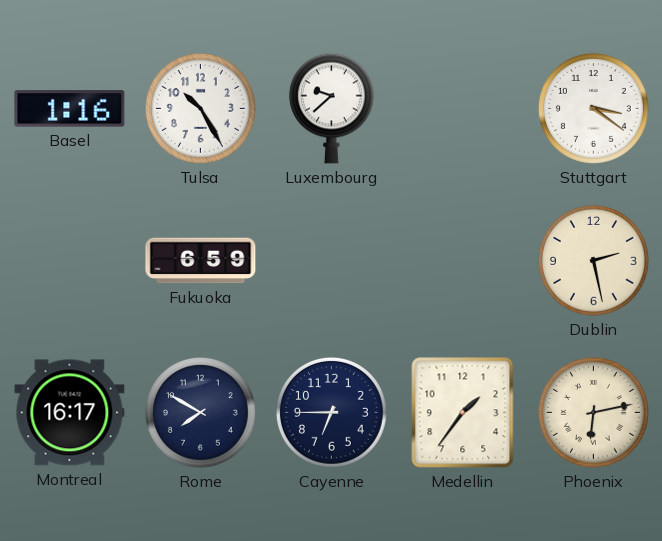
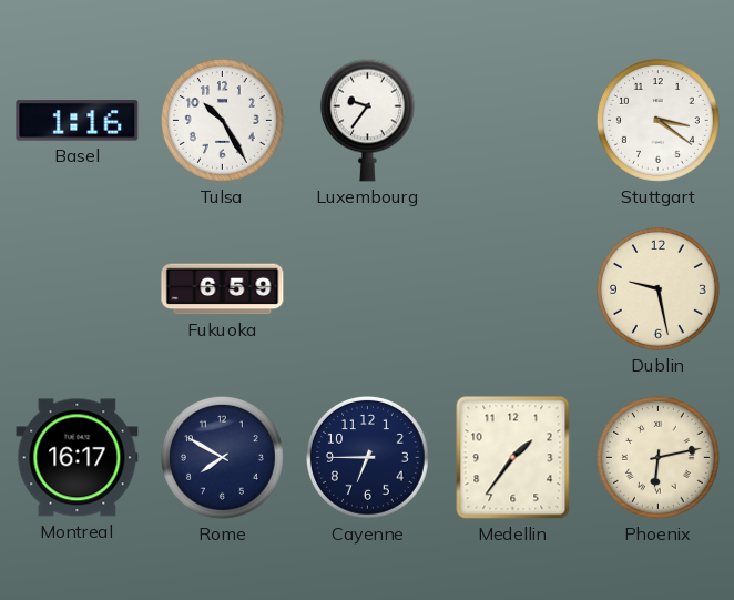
Luxembourg: 9:38 -> 9:36 (367, 120)
Dublin: 2:28 -> 9:28 (659, 289)
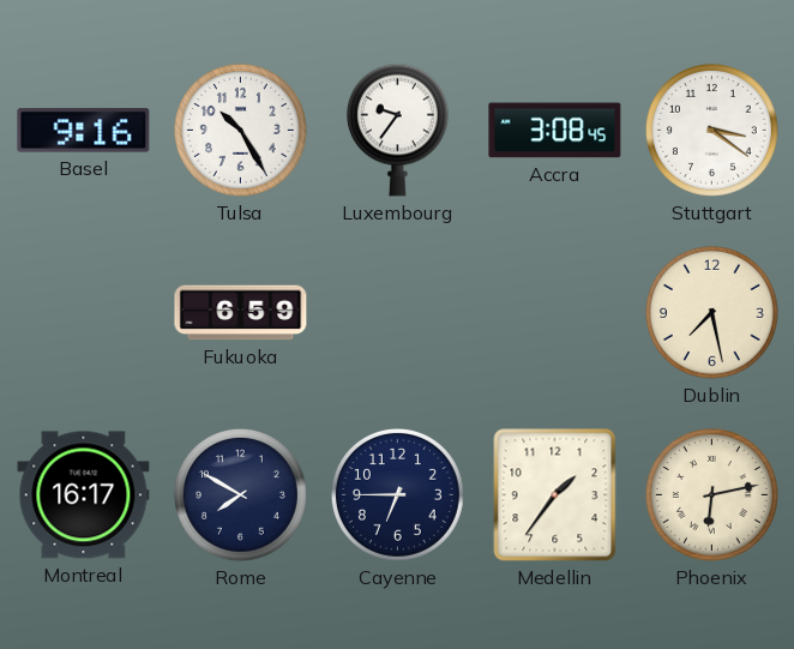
Basel: 1:16 -> 9:16 (84, 131)
Accra: none -> 3:08 (555, 131)
Dublin: 9:28 -> 7:28 (712, 313)
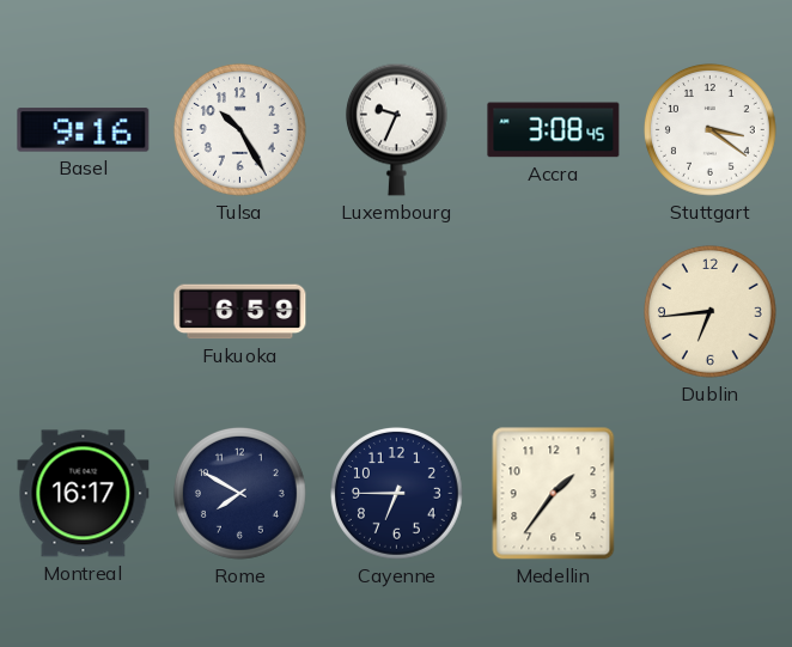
Luxembourg: 9:36 -> 9:34 (396, 129)
Dublin: 7:28 -> 6:44 (711, 312)
Phoenix: 6:13 -> none (712, 495)
